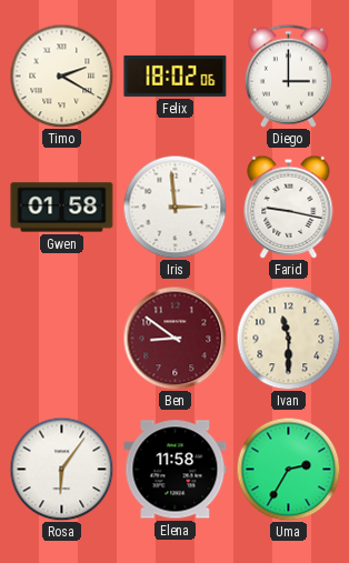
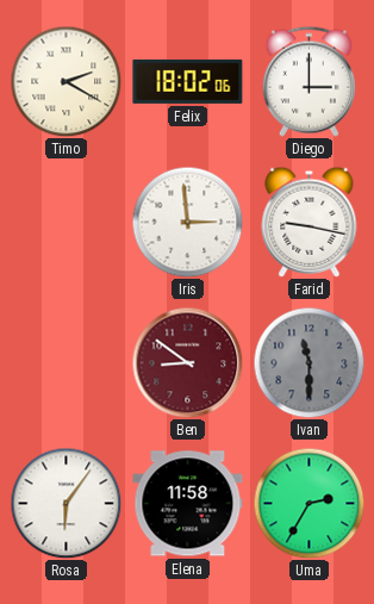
Gwen: 01:58 -> none (62, 208)
Ivan dial: cream -> grey (308, 362)
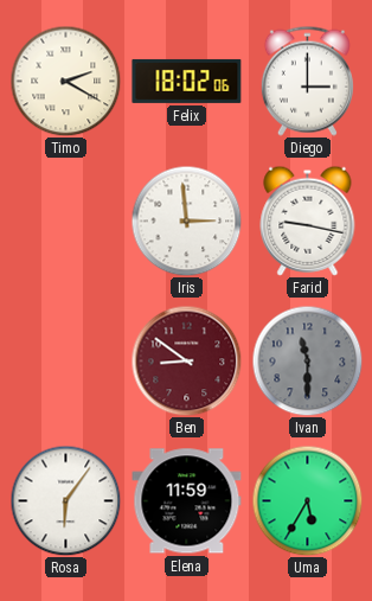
Elena: 11:58 -> 11:59 (187, 501)
Uma: 2:35 -> 5:35 (307, 500)
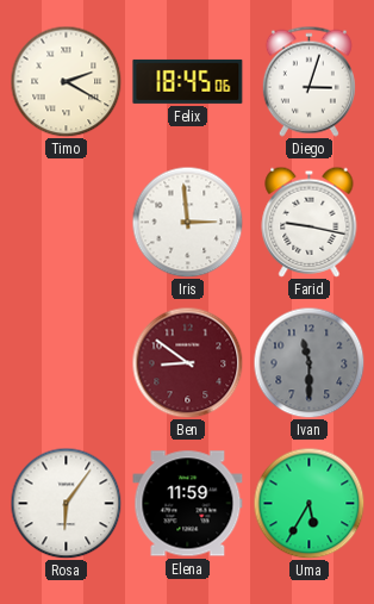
Felix: 18:02 -> 18:45 (188, 81)
Diego: 3:00 -> 3:03 (308, 81)
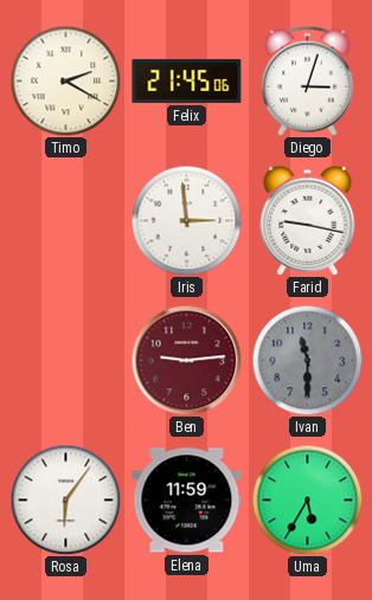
Felix: 18:45 -> 21:45 (187, 80)
Ben: 8:51 -> 9:14 (186, 360)
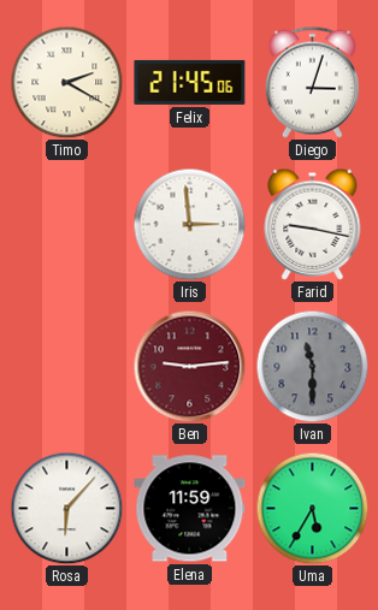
Rosa: 6:06 -> 6:07 (66, 508)
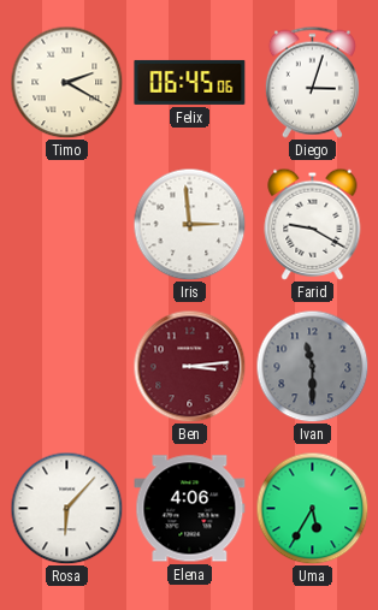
Felix: 21:45 -> 06:45 (190, 82)
Farid: 9:17 -> 9:20 (313, 224)
Ben: 9:14 -> 3:14 (189, 366)
Elena: 11:59 -> 4:06 (190, 509)
